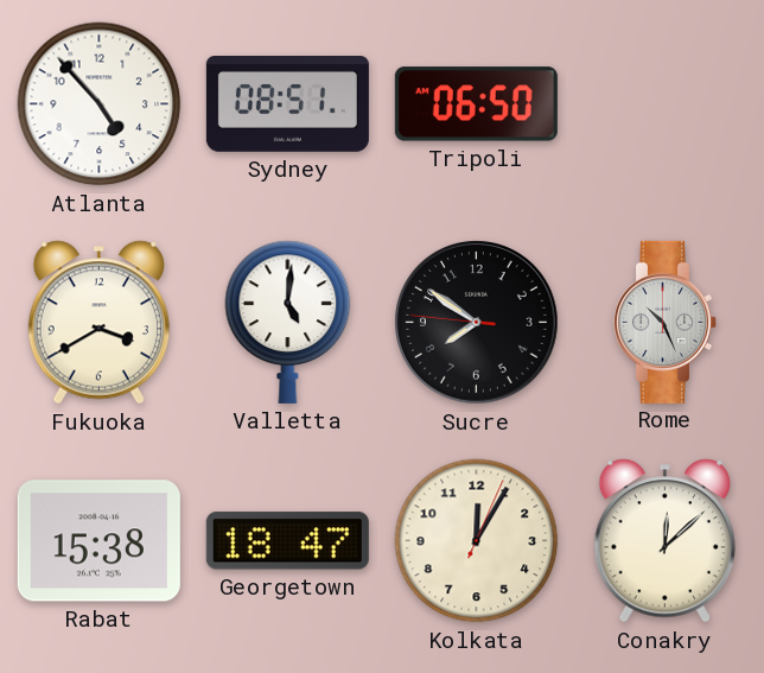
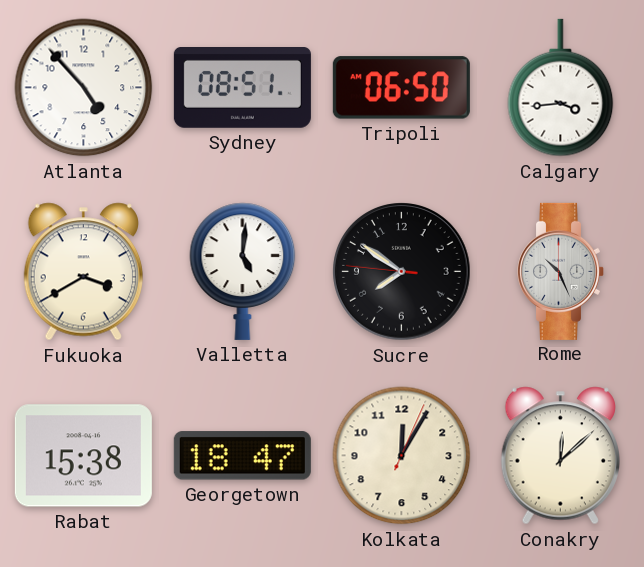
Calgary: none -> 3:44 (561, 88)
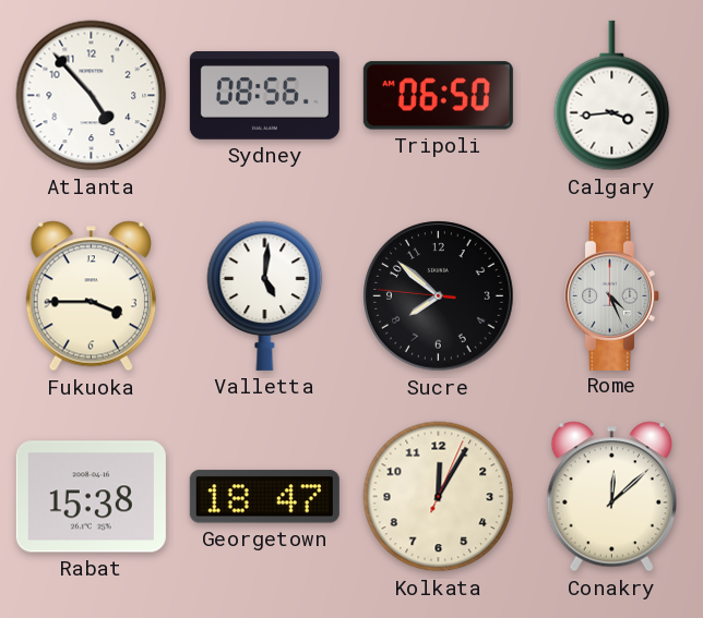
Sydney: 08:51 -> 08:56 (264, 96)
Fukuoka: 3:40 -> 3:45 (91, 296)
Sucre: 7:50 -> 7:51 (439, 296)
Rome: 10:26 -> 4:26 (611, 295)
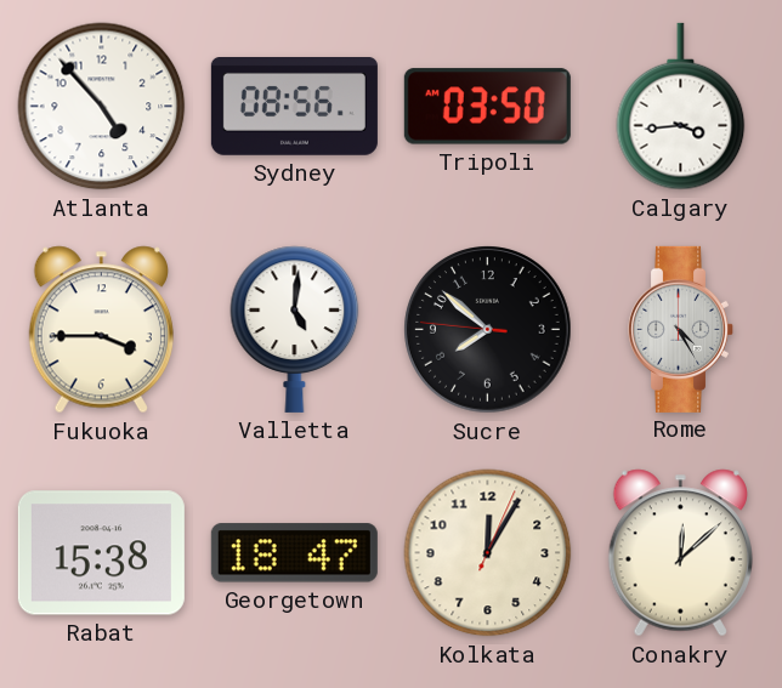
Tripoli: 06:50 -> 03:50 (487, 107)
Rome: 4:26 -> 4:25 (680, 329)
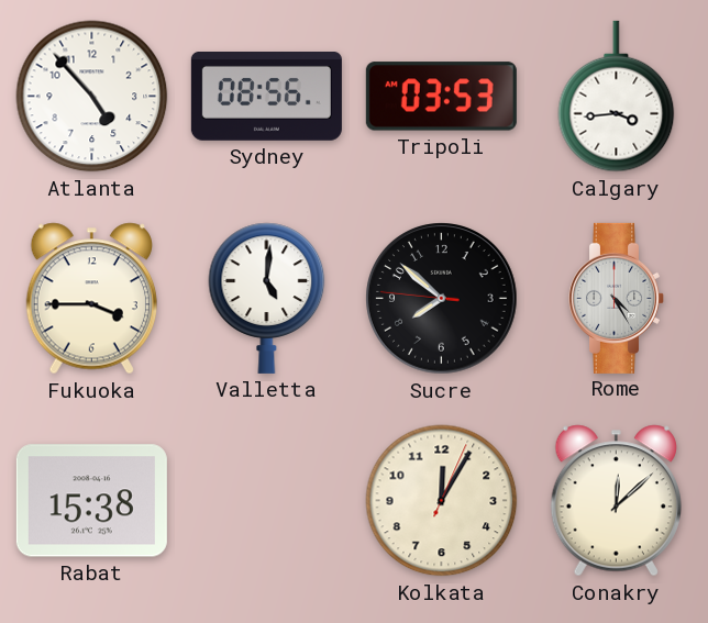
Tripoli: 03:50 -> 03:53 (441, 97)
Georgetown: 18:47 -> none (294, 553)
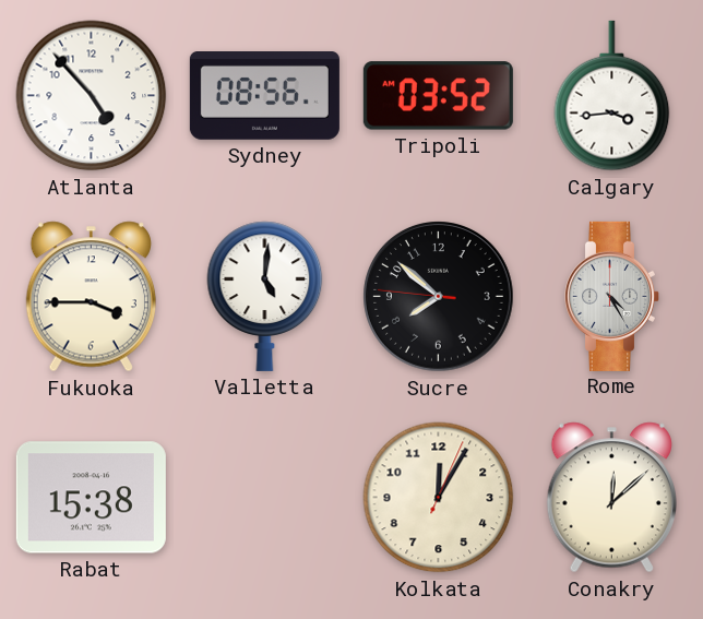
Tripoli: 03:53 -> 03:52 (438, 96)
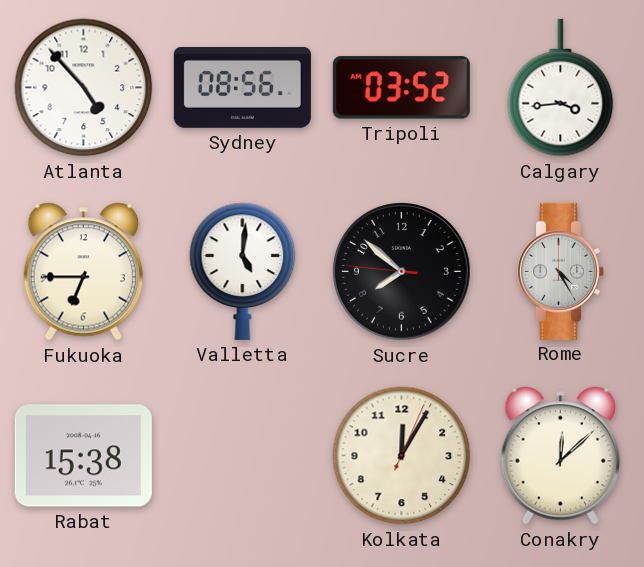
Fukuoka: 3:45 -> 6:45 (83, 272)
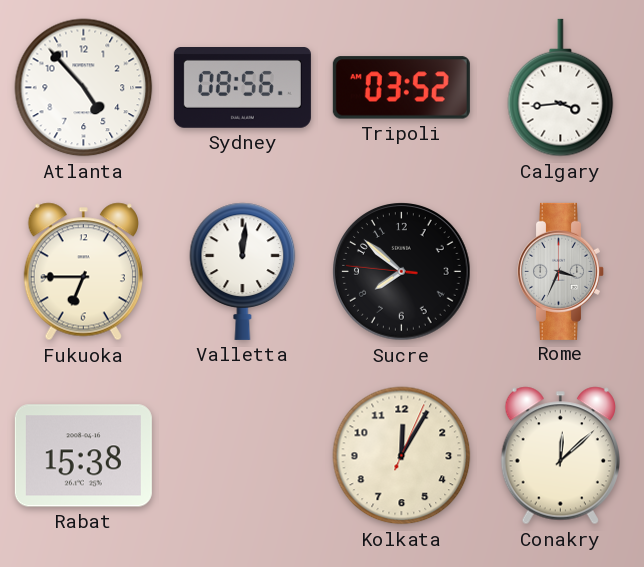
Valletta: 5:01 -> 12:01 (243, 271)
Rome: 4:25 -> 3:34 (560, 271)
